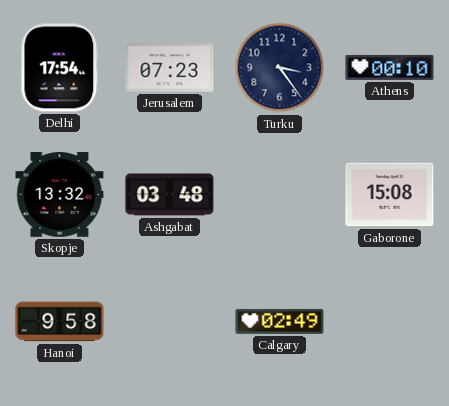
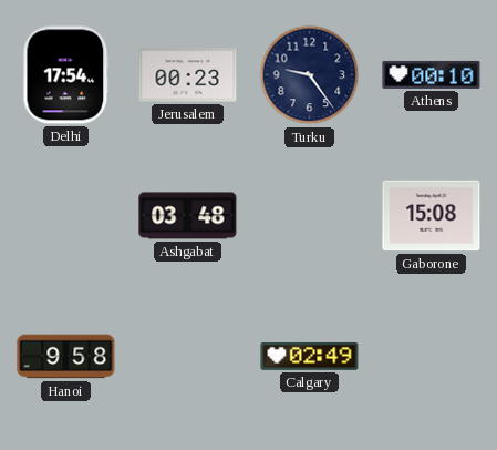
Jerusalem: 07:23 -> 00:23 (188, 75)
Turku: 3:24 -> 9:24 (310, 75)
Skopje: 13:32 -> none (60, 195)
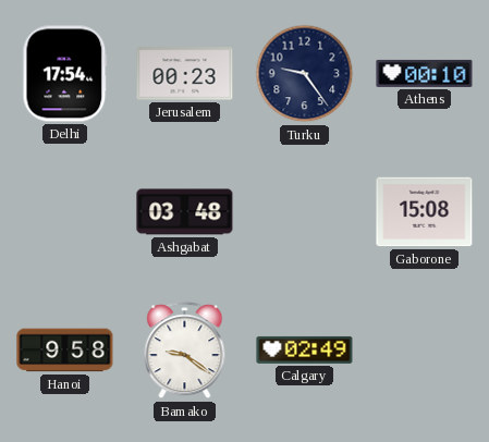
Bamako: none -> 9:21 (185, 351)
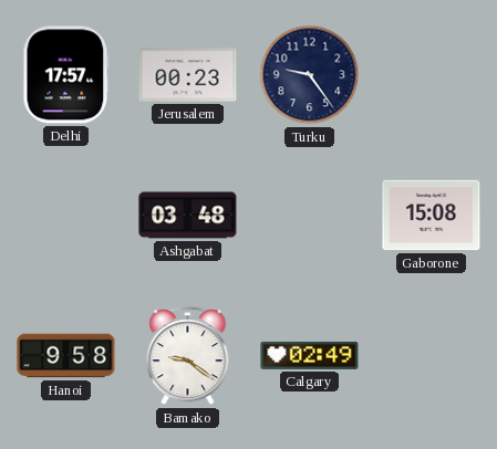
Delhi: 17:54 -> 17:57 (66, 75)
Athens: 00:10 -> none (425, 73)
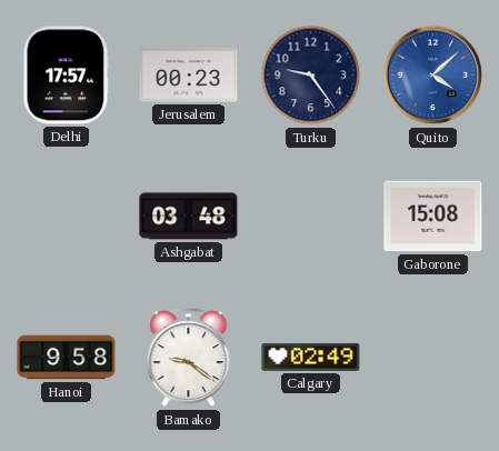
Quito: none -> 4:08 (433, 76)
